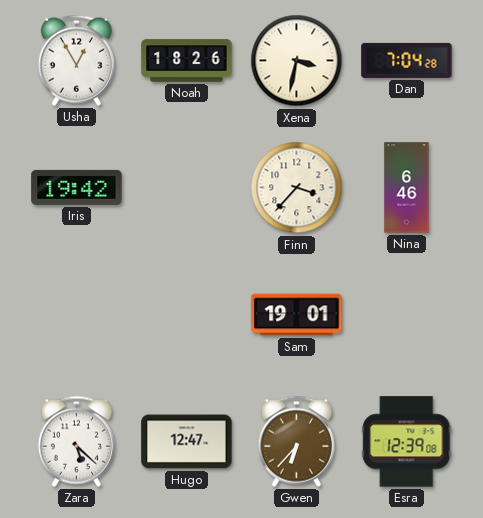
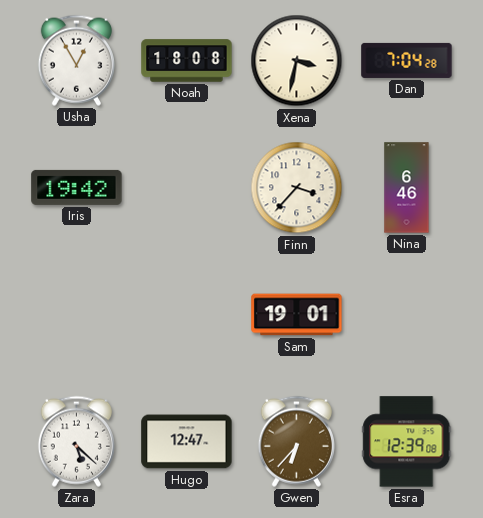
Noah: 18:26 -> 18:08 (187, 61)
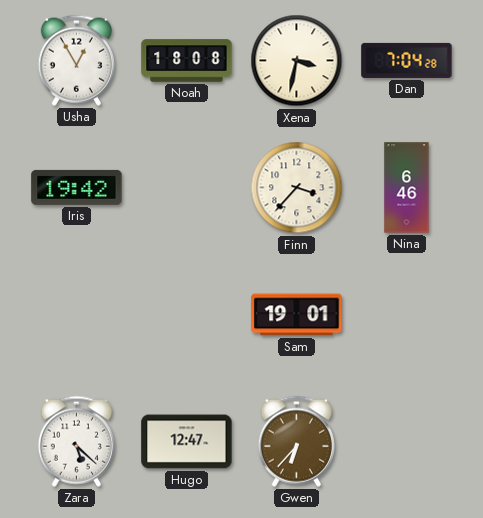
Esra: 12:39 -> none (407, 442)
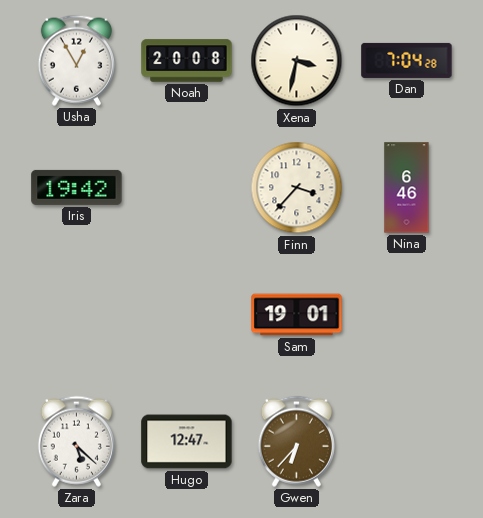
Noah: 18:08 -> 20:08 (187, 61)
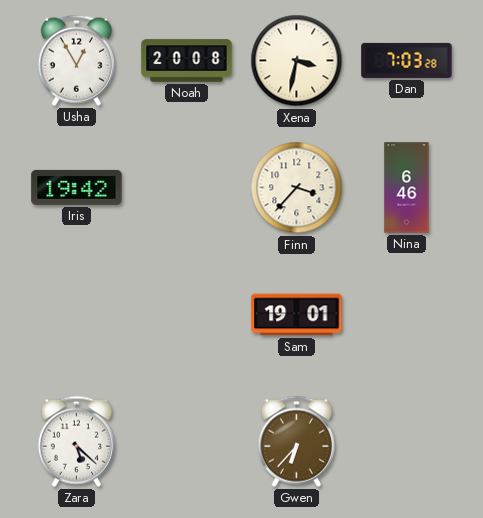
Dan: 7:04 -> 7:03 (407, 60)
Hugo: 12:47 -> none (187, 442)
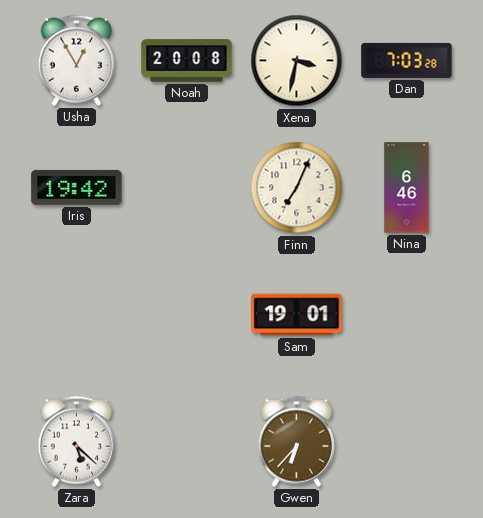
Finn: 3:37 -> 7:04 (297, 188)
